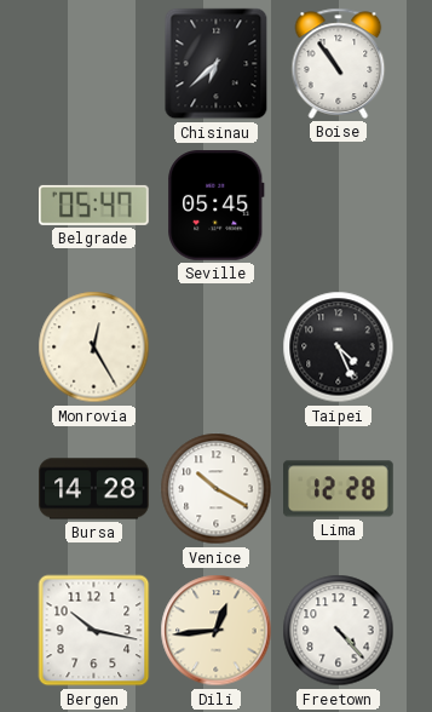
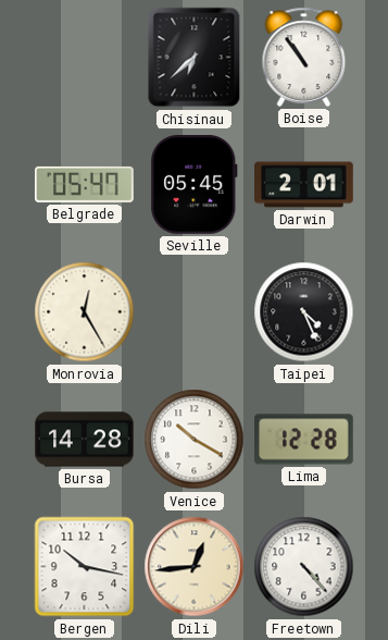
Darwin: none -> 2:01 (304, 185)
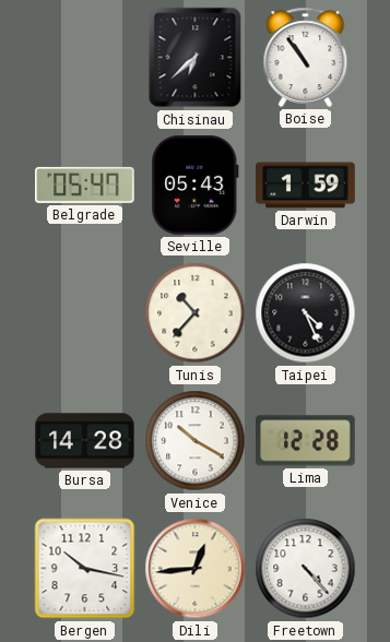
Seville: 05:45 -> 05:43 (196, 186)
Darwin: 2:01 -> 1:59 (306, 186)
Monrovia: 12:25 -> none (85, 312)
Tunis: none -> 10:37 (196, 313)
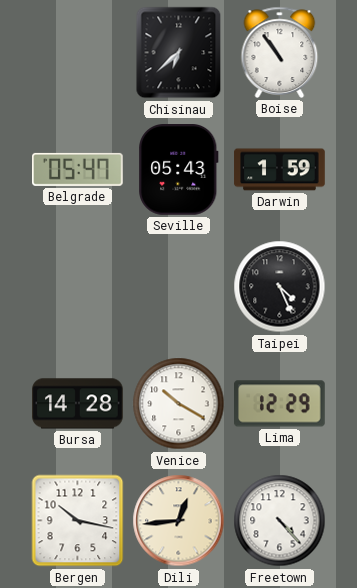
Tunis: 10:37 -> none (196, 313)
Lima: 12:28 -> 12:29 (280, 404)
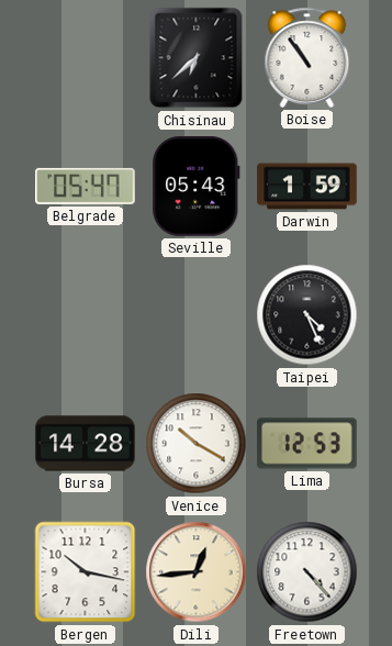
Lima: 12:29 -> 12:53 (307, 444)
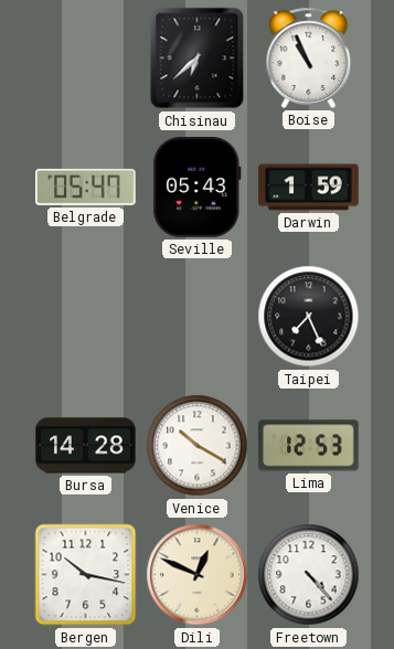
Boise: 10:54 -> 10:56 (309, 57)
Taipei: 4:26 -> 7:26 (309, 317)
Dili: 12:44 -> 12:49 (198, 575)
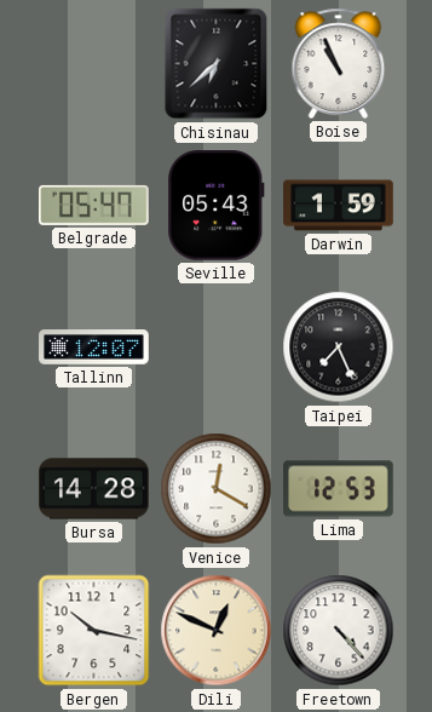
Tallinn: none -> 12:07 (94, 348)
Venice: 10:20 -> 12:20 (217, 489)
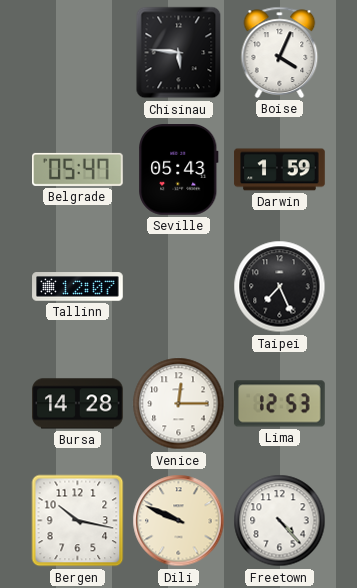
Chisinau: 6:38 -> 5:46 (179, 53)
Boise: 10:56 -> 4:04 (280, 52)
Venice: 12:20 -> 12:15 (179, 404)
Dili: 12:49 -> 9:49 (179, 521)
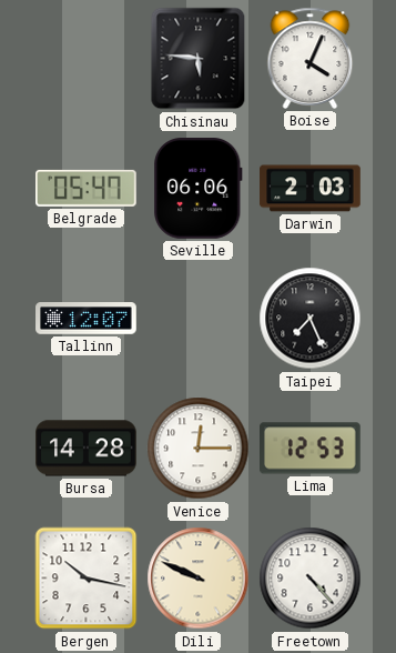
Seville: 05:43 -> 06:06 (199, 189)
Darwin: 1:59 -> 2:03 (311, 189)
